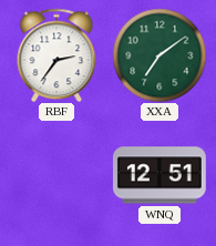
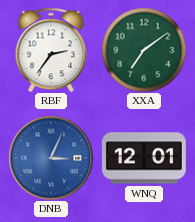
DNB: none -> 3:04 (51, 158)
WNQ: 12:51 -> 12:01 (144, 158)
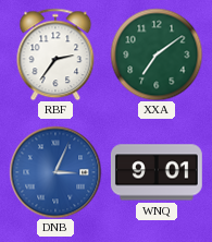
WNQ: 12:01 -> 9:01 (157, 172)
